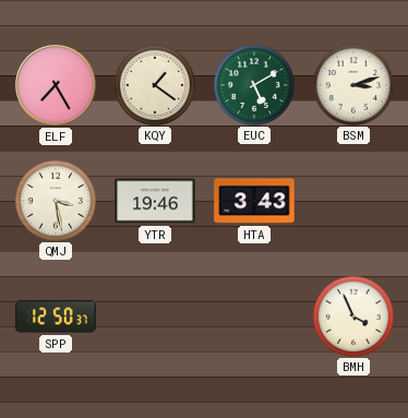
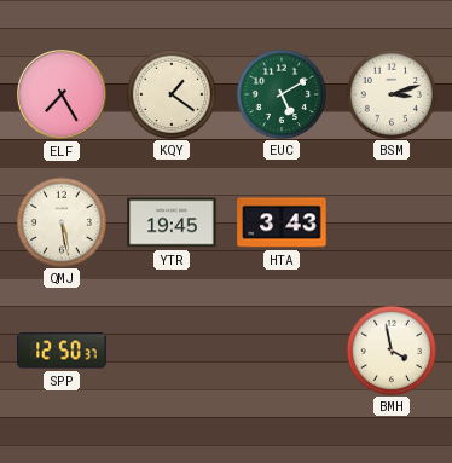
QMJ: 3:28 -> 5:28 (60, 221)
YTR: 19:46 -> 19:45 (172, 222)
BMH: 3:56 -> 3:58 (390, 349)
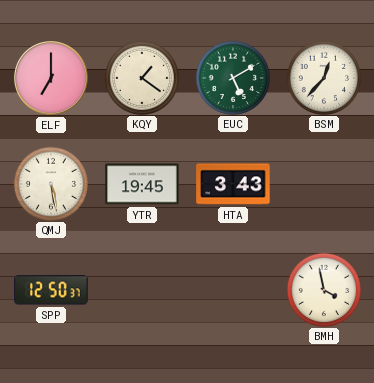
ELF: 7:25 -> 7:00 (52, 79)
BSM: 3:12 -> 12:37 (323, 77)
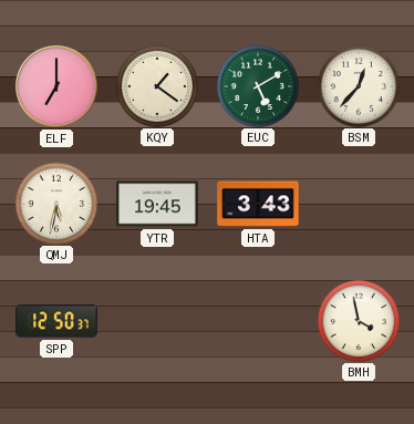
QMJ: 5:28 -> 5:32 (55, 203)
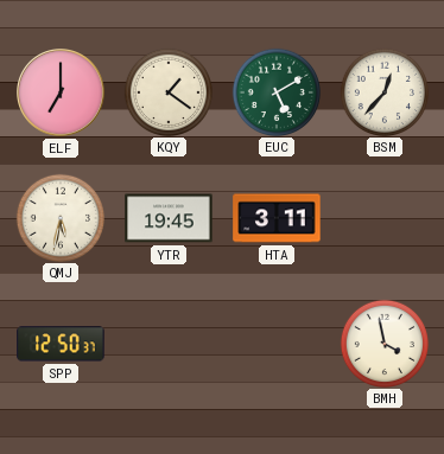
HTA: 3:43 -> 3:11 (277, 218)
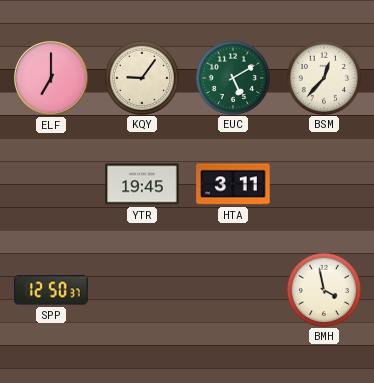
KQY: 1:21 -> 9:06 (141, 77)
QMJ: 5:32 -> none (59, 217)
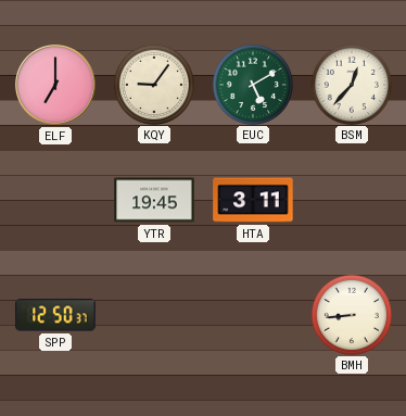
BMH: 3:58 -> 8:44 (351, 314)
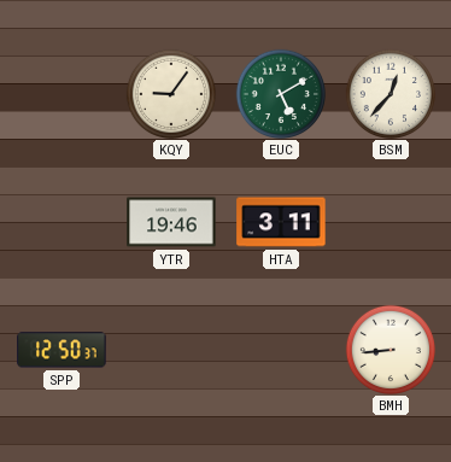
ELF: 7:00 -> none (56, 86)
YTR: 19:45 -> 19:46 (171, 222)
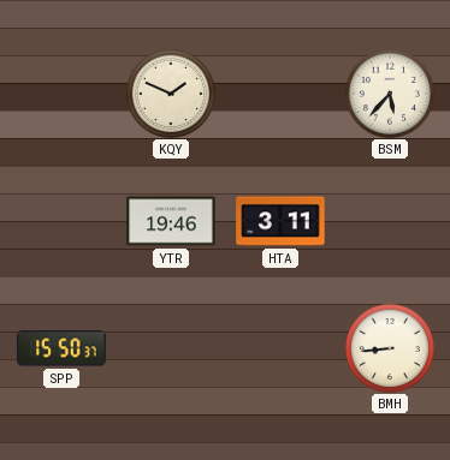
KQY: 9:06 -> 1:49 (170, 92)
EUC: 5:10 -> none (280, 93)
BSM: 12:37 -> 5:37 (389, 92)
SPP: 12:50 -> 15:50 (61, 348)
